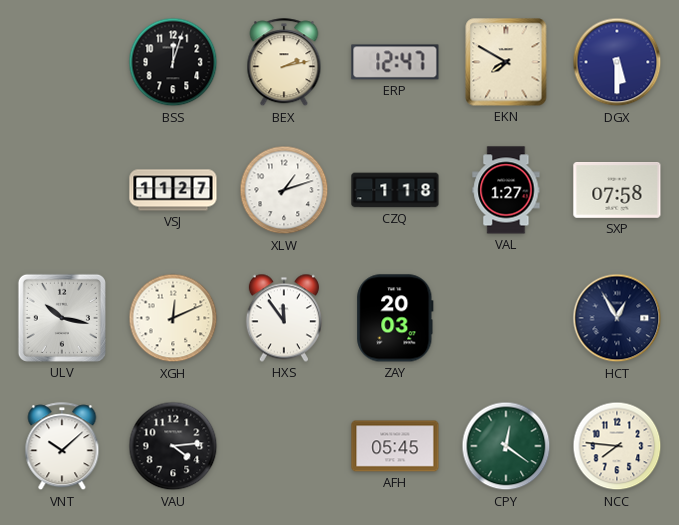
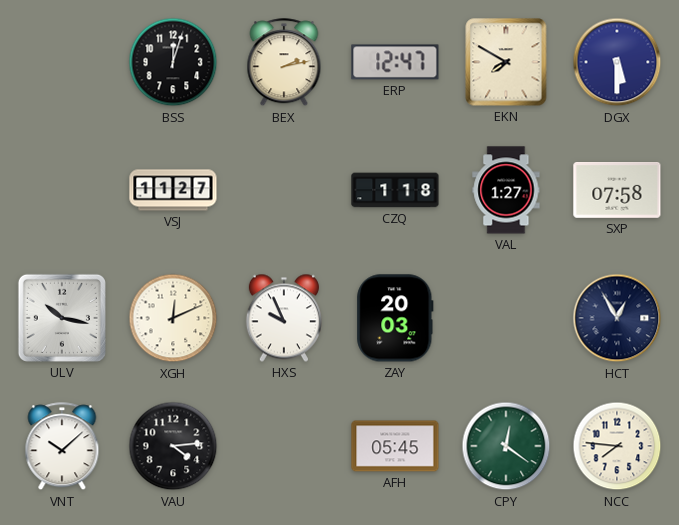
XLW: 1:12 -> none (284, 190)
HXS: 11:54 -> 9:56 (284, 318)
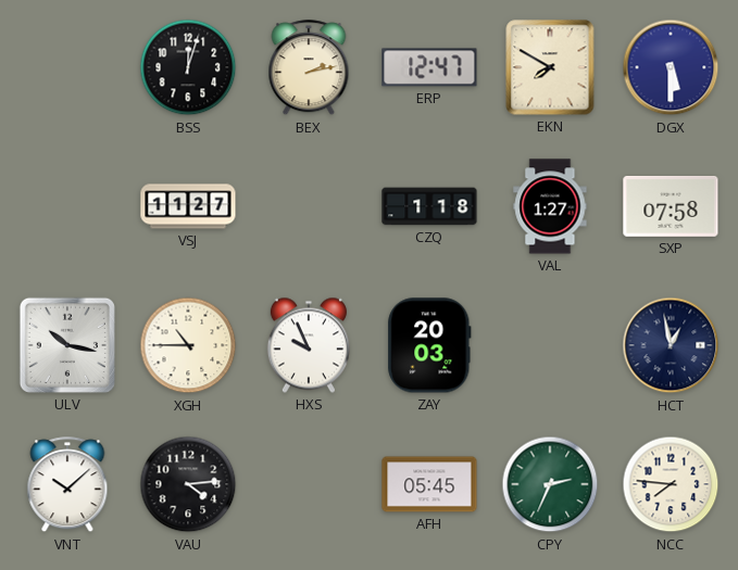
XGH: 12:11 -> 10:45 (188, 345)
HCT: 12:55 -> 12:58 (671, 345)
CPY: 12:21 -> 2:34 (550, 484)
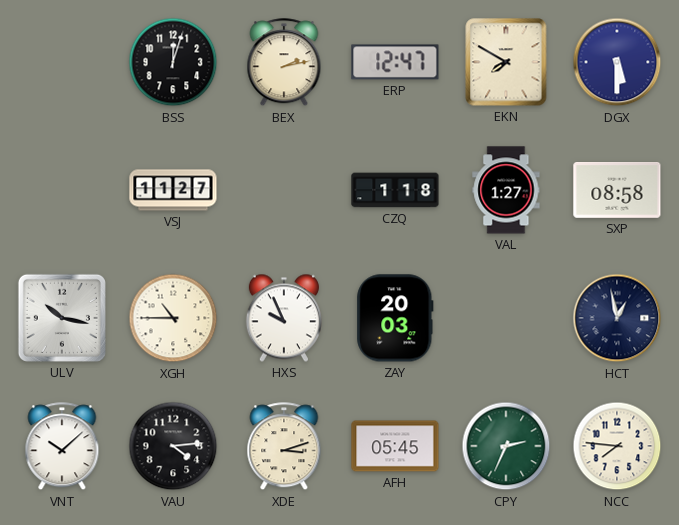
SXP: 07:58 -> 08:58 (617, 191)
XDE: none -> 3:12 (284, 447)
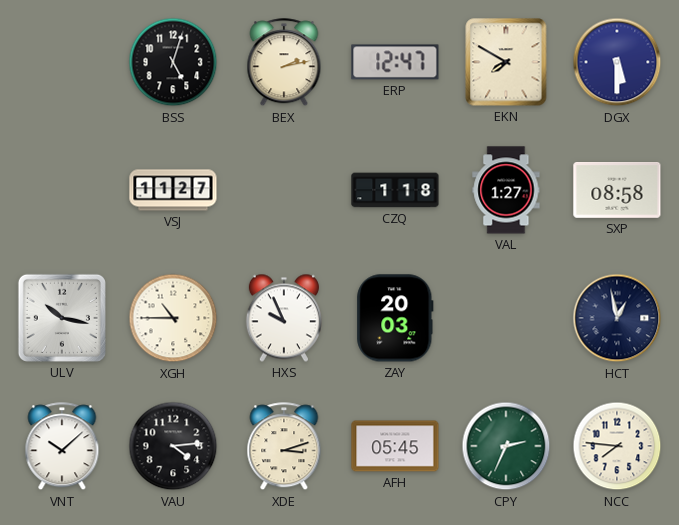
BSS: 12:03 -> 5:03 (173, 62)
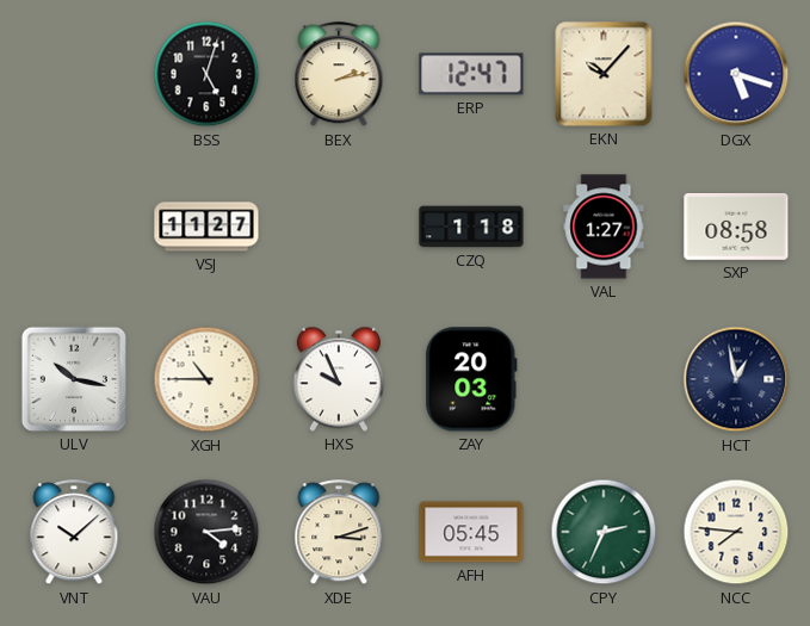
EKN: 7:50 -> 10:07 (604, 74)
DGX: 5:30 -> 5:18 (736, 74)
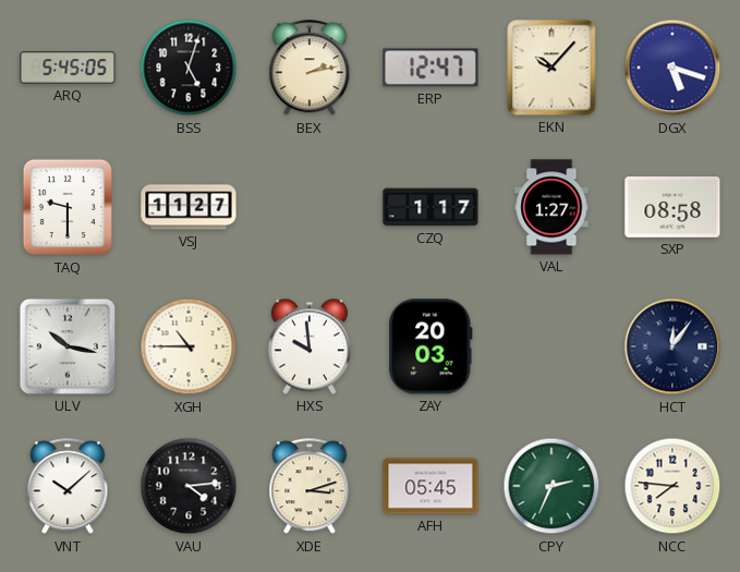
ARQ: none -> 5:45 (68, 68)
TAQ: none -> 9:30 (68, 207)
CZQ: 1:18 -> 1:17 (430, 207)
HXS: 9:56 -> 9:59 (310, 346)
HCT: 12:58 -> 12:06 (672, 346)
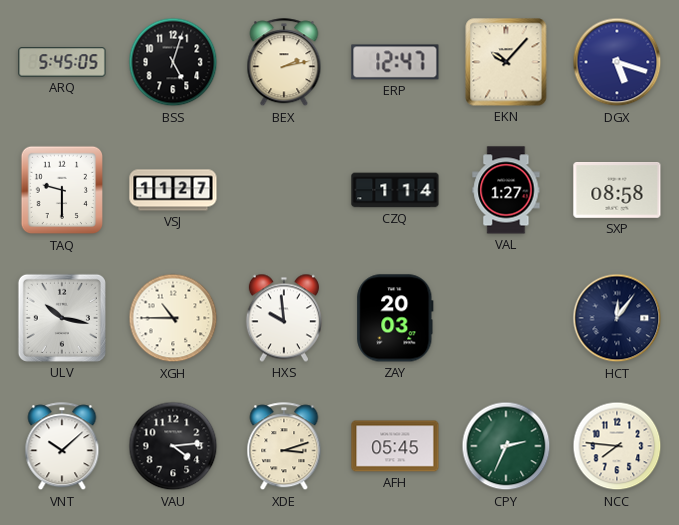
CZQ: 1:17 -> 1:14 (395, 190)
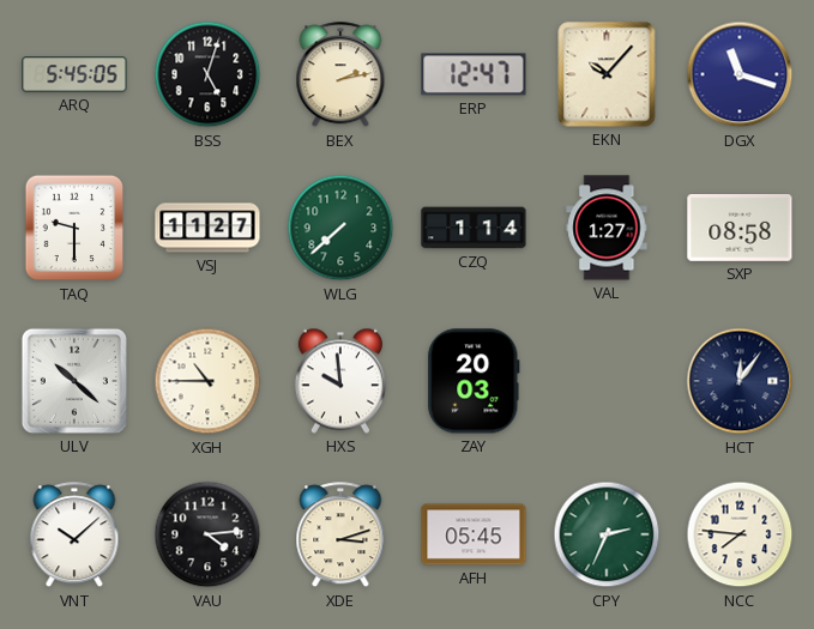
DGX: 5:18 -> 11:18 (740, 74)
WLG: none -> 7:38 (340, 228)
ULV: 10:17 -> 10:22 (74, 381)
